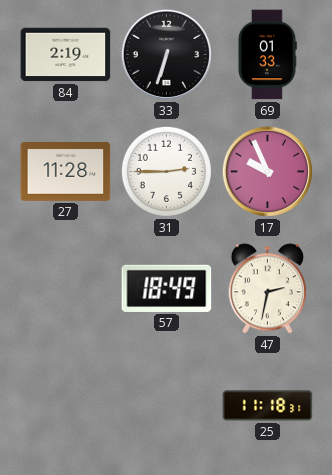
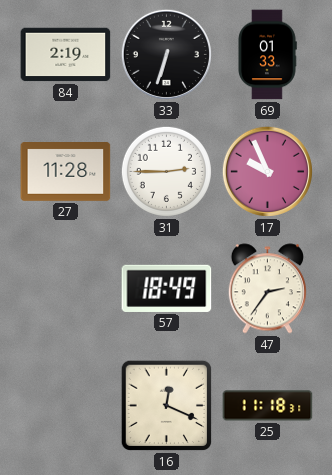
47: 2:32 -> 2:36 (267, 289)
16: none -> 12:19 (167, 406)
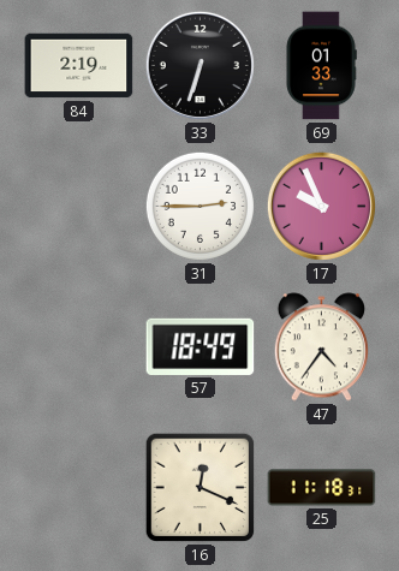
27: 11:28 -> none (66, 172)
47: 2:36 -> 4:36 (321, 347)
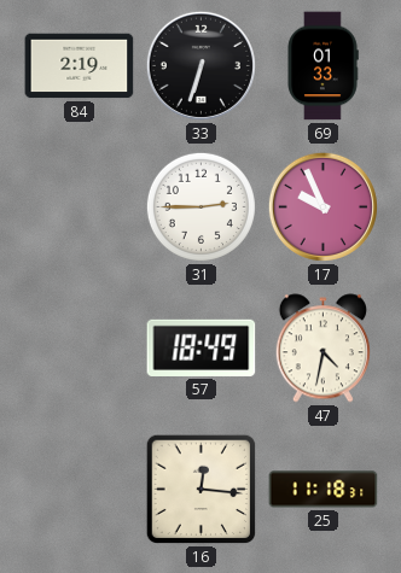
47: 4:36 -> 4:32 (322, 349)
16: 12:19 -> 12:16 (202, 490)
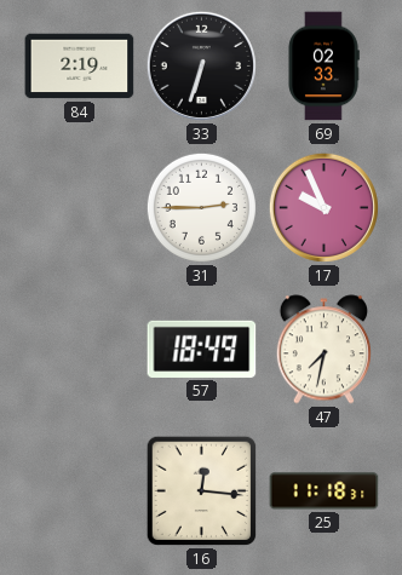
69: 01:33 -> 02:33 (323, 67)
47: 4:32 -> 7:32 (323, 350)
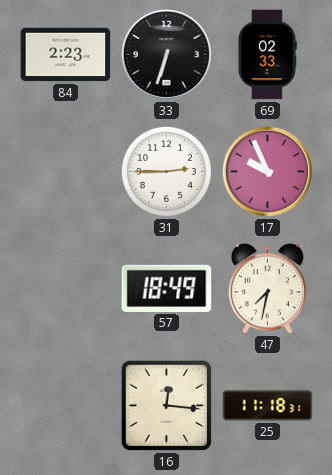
84: 2:19 -> 2:23 (66, 55)
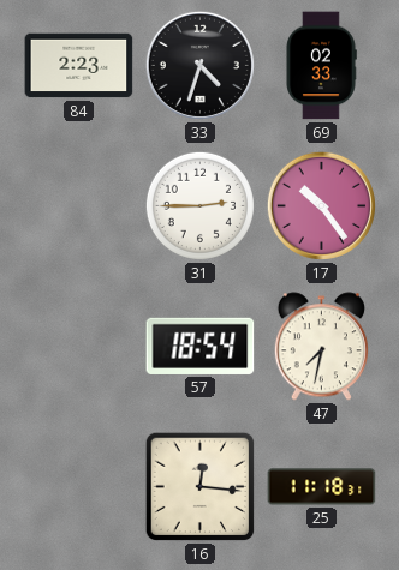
33: 6:33 -> 4:33 (199, 65)
17: 9:56 -> 10:24 (321, 205)
57: 18:49 -> 18:54 (201, 346)
